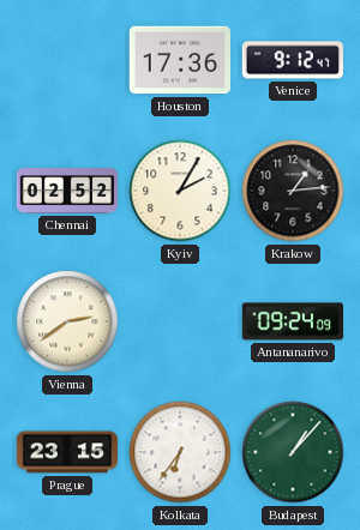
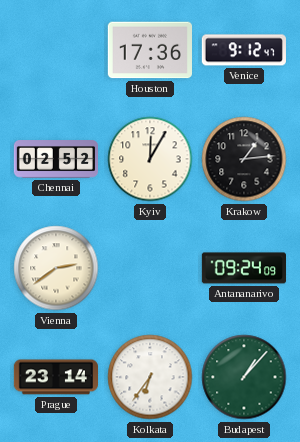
Kyiv: 2:05 -> 12:05 (150, 159)
Prague: 23:15 -> 23:14 (55, 377)
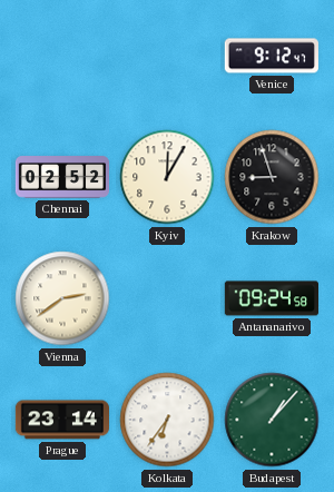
Houston: 17:36 -> none (149, 50)
Krakow: 1:14 -> 8:57 (272, 177)
Antananarivo: 09:24:09 -> 09:24:58 (271, 298)
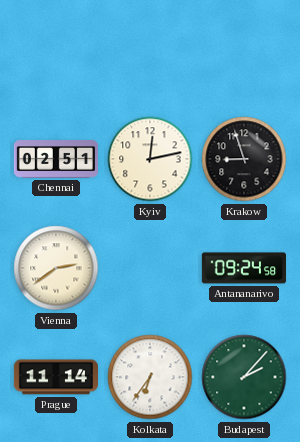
Venice: 9:12 -> none (272, 56)
Chennai: 02:52 -> 02:51 (55, 159)
Kyiv: 12:05 -> 12:13 (150, 159)
Prague: 23:14 -> 11:14 (55, 377)
Budapest: 1:07 -> 2:07 (244, 377)
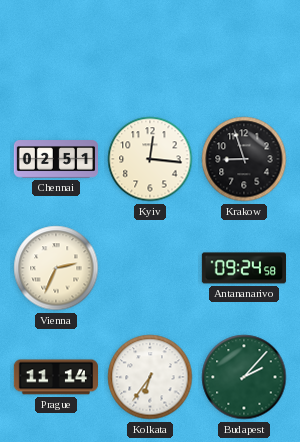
Kyiv: 12:13 -> 12:16 (150, 159)
Vienna: 2:39 -> 2:34 (56, 268)
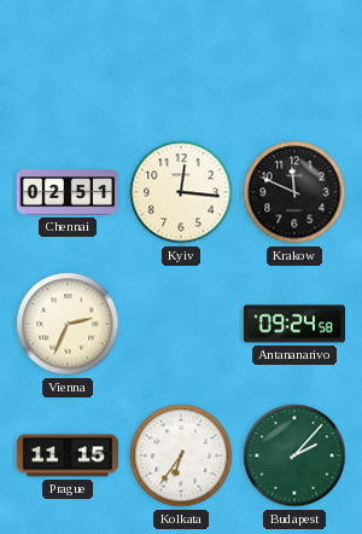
Krakow: 8:57 -> 11:49 (294, 192)
Prague: 11:14 -> 11:15 (66, 455)
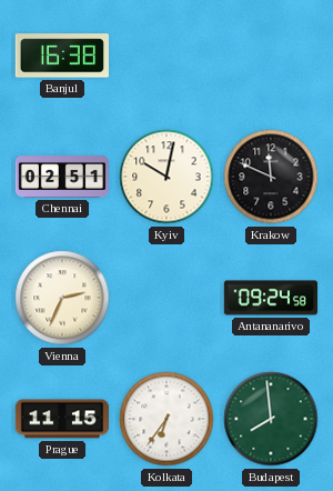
Banjul: none -> 16:38 (62, 56)
Kyiv: 12:16 -> 10:02 (167, 177)
Budapest: 2:07 -> 7:59 (271, 419)
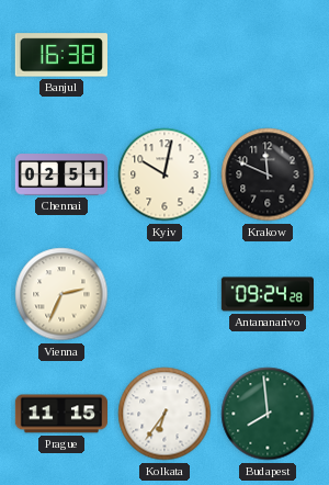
Antananarivo: 09:24:58 -> 09:24:28 (266, 294)
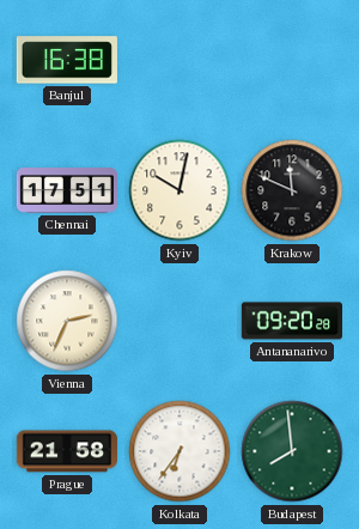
Chennai: 02:51 -> 17:51 (66, 190)
Antananarivo: 09:24 -> 09:20 (291, 321)
Prague: 11:15 -> 21:58 (66, 451)
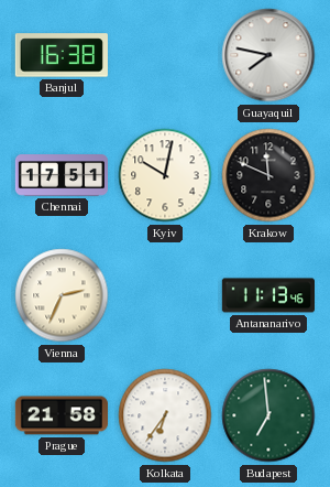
Guayaquil: none -> 7:47 (268, 55)
Antananarivo: 09:20 -> 11:13 (267, 295)
Budapest: 7:59 -> 6:59 (268, 415)
